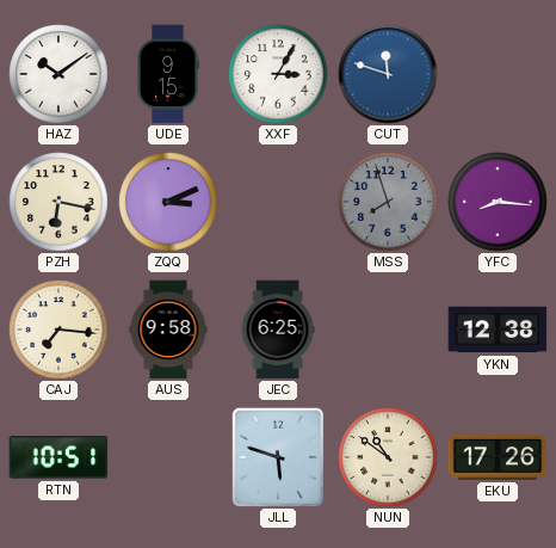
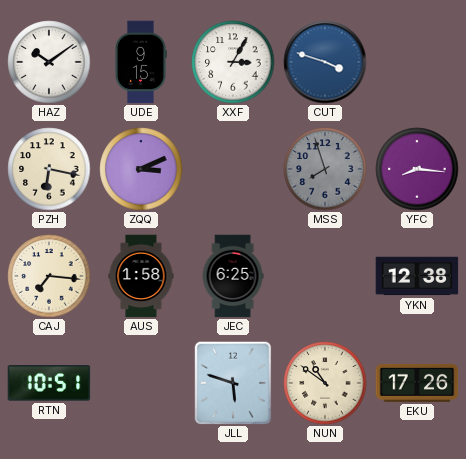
CUT: 11:48 -> 3:48 (325, 62)
AUS: 9:58 -> 1:58 (141, 276)
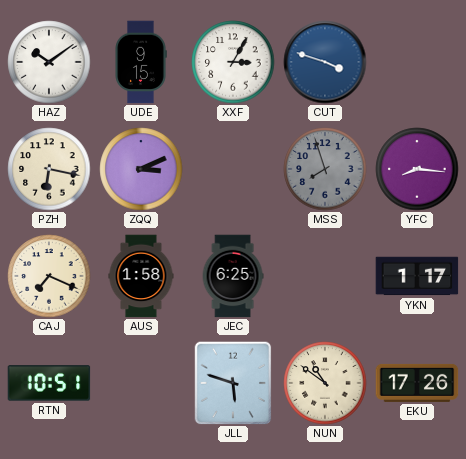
CAJ: 7:16 -> 7:19 (49, 276)
YKN: 12:38 -> 1:17 (417, 276)
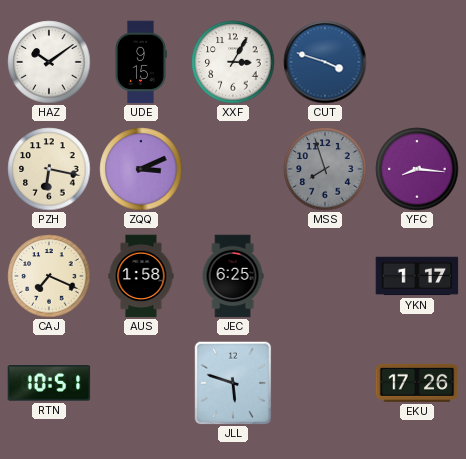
NUN: 10:51 -> none (325, 383)
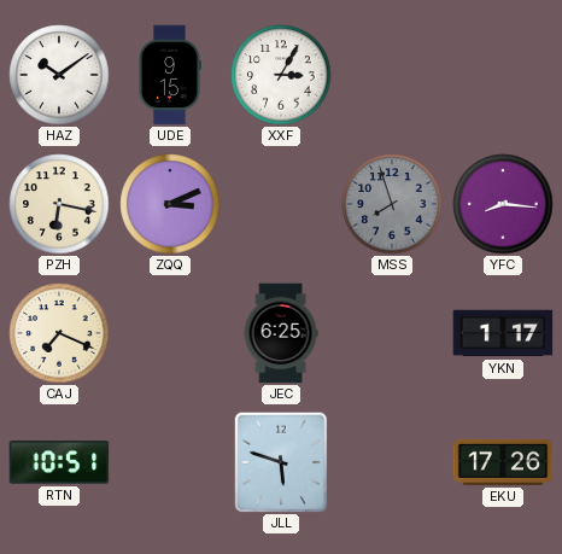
CUT: 3:48 -> none (325, 62)
AUS: 1:58 -> none (141, 276)
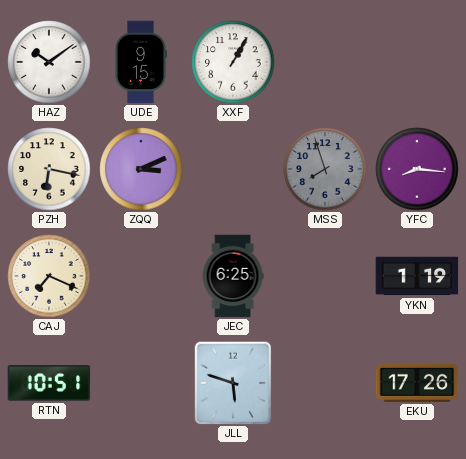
XXF: 3:05 -> 1:05 (233, 62)
YKN: 1:17 -> 1:19 (417, 276)
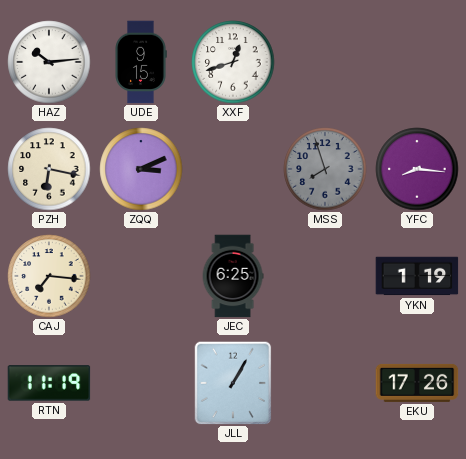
HAZ: 10:09 -> 10:14 (49, 62)
XXF: 1:05 -> 12:42 (233, 62)
CAJ: 7:19 -> 7:16 (49, 276)
RTN: 10:51 -> 11:19 (49, 383)
JLL: 5:48 -> 1:05 (233, 383)
